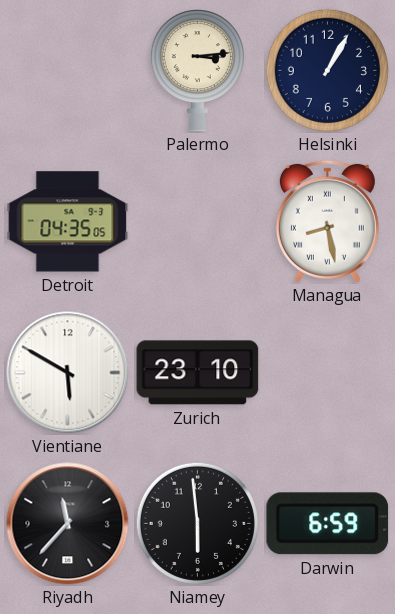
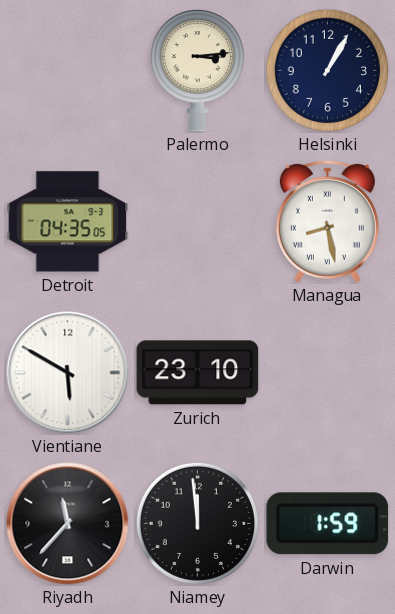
Niamey: 5:59 -> 11:59 (197, 523)
Darwin: 6:59 -> 1:59 (328, 524)
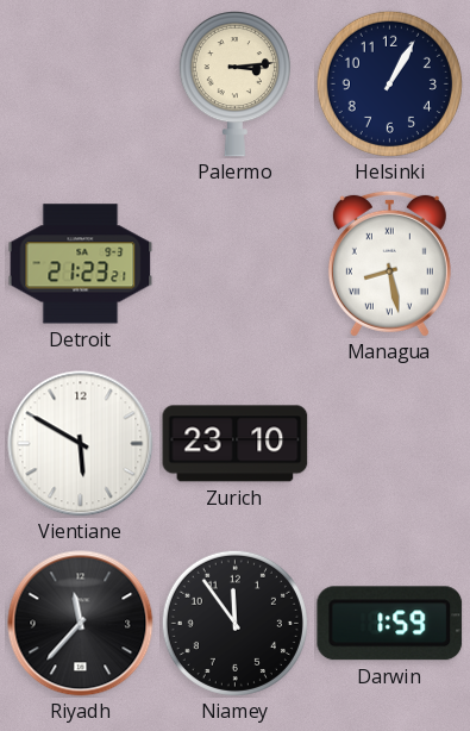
Detroit: 04:35 -> 21:23 (81, 264)
Niamey: 11:59 -> 11:54 (234, 623)
